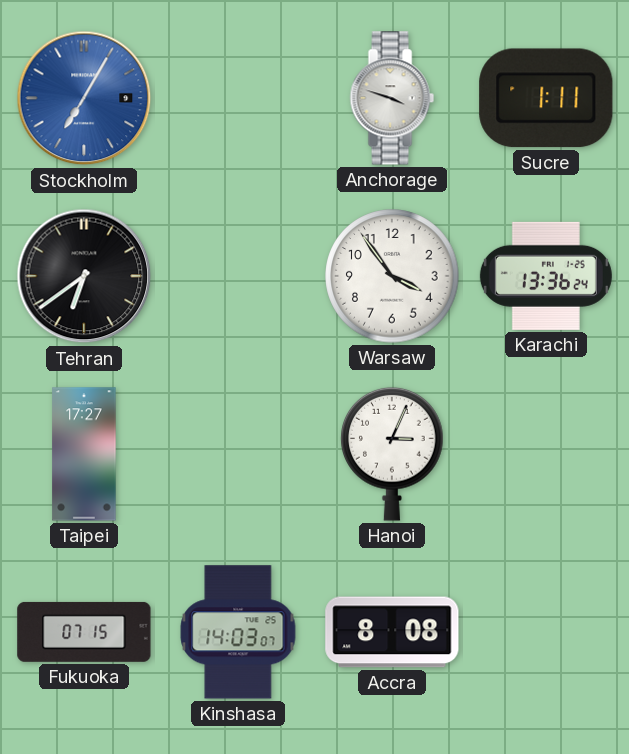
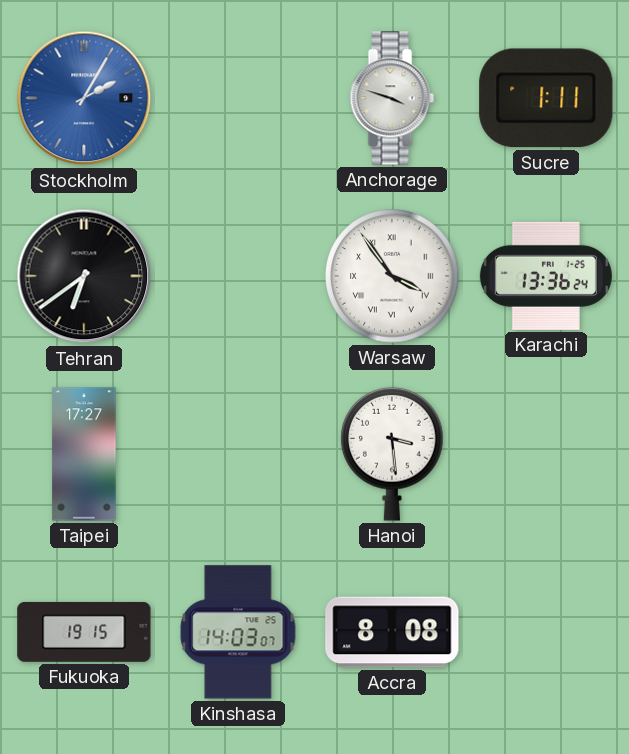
Stockholm: 7:05 -> 2:05 (84, 98)
Warsaw numerals: Arabic -> Roman (392, 276)
Hanoi: 3:04 -> 3:29 (392, 454)
Fukuoka: 07:15 -> 19:15 (84, 632)
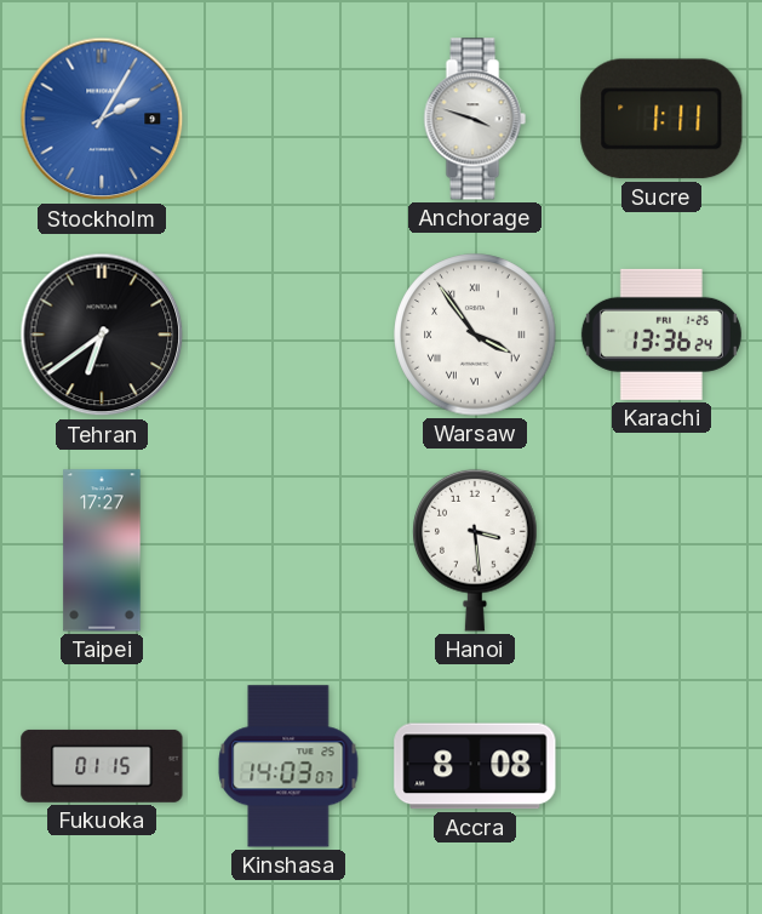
Fukuoka: 19:15 -> 01:15 (102, 766)
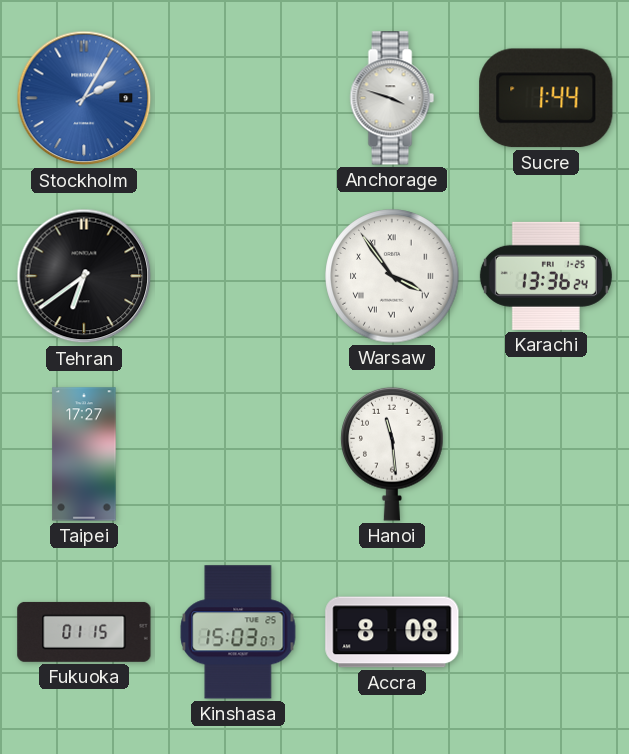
Sucre: 1:11 -> 1:44 (546, 98)
Hanoi: 3:29 -> 11:29 (392, 454)
Kinshasa: 14:03 -> 15:03 (238, 632)
